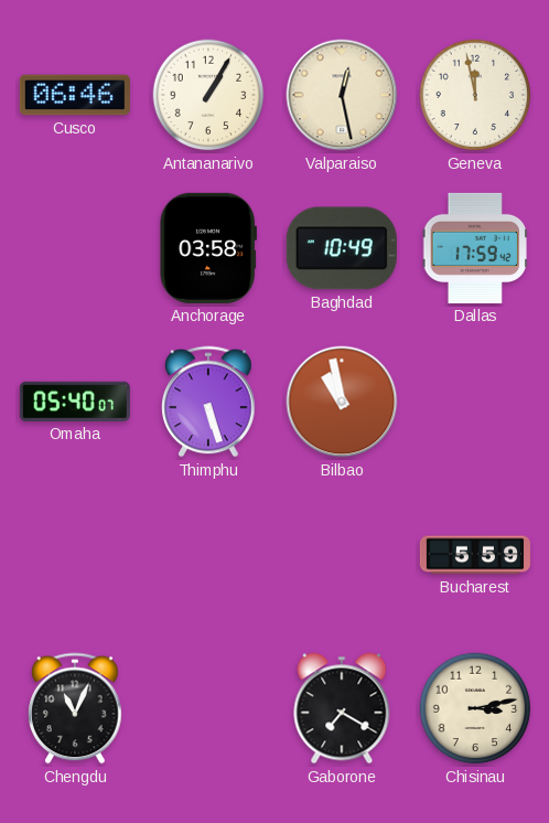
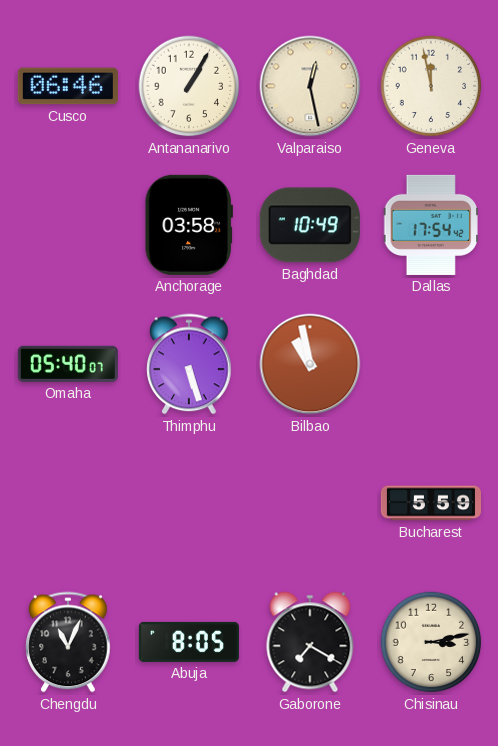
Dallas: 17:59 -> 17:54 (430, 225)
Abuja: none -> 8:05 (189, 642)
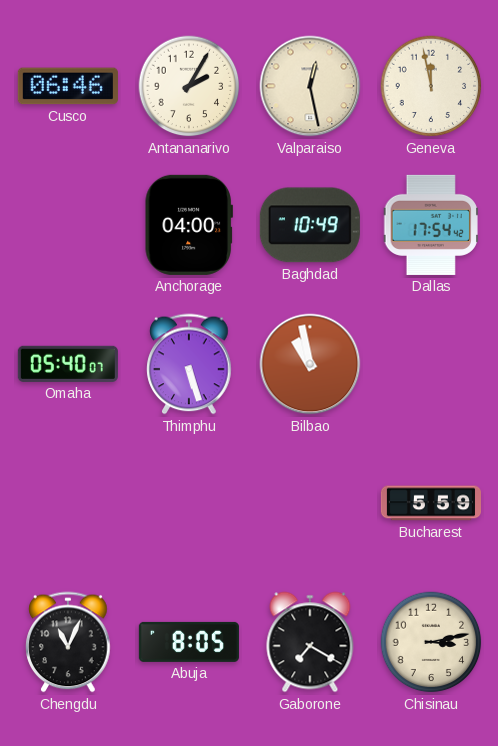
Antananarivo: 1:05 -> 2:05 (189, 86)
Anchorage: 03:58 -> 04:00 (189, 225)
